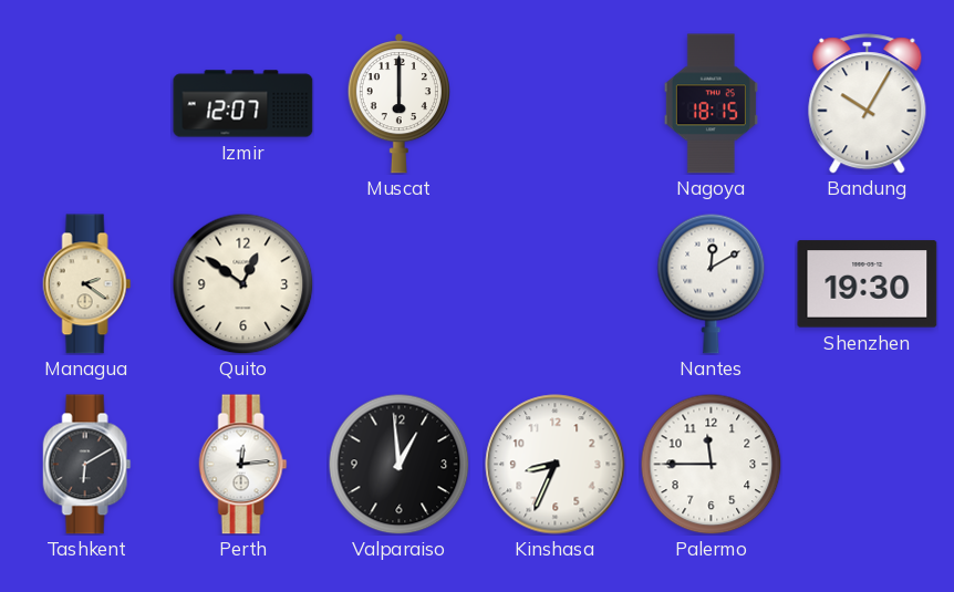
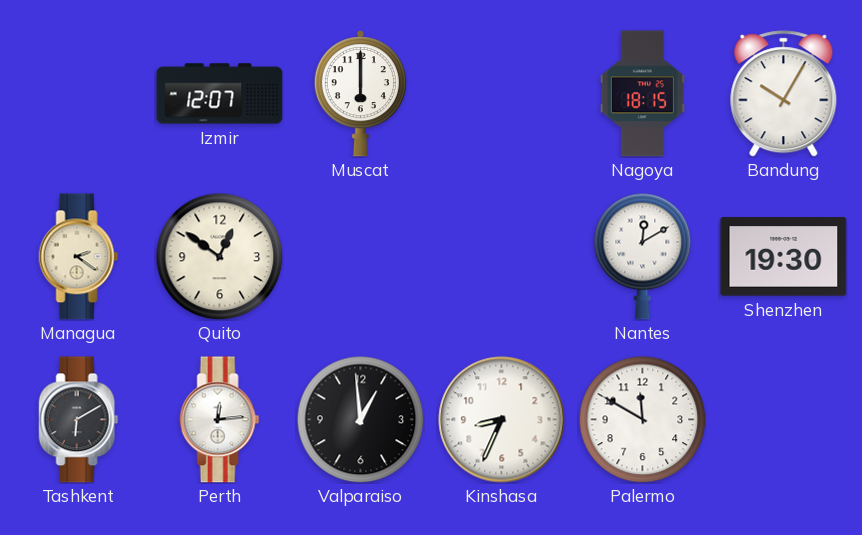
Palermo: 11:45 -> 11:50 (642, 419)
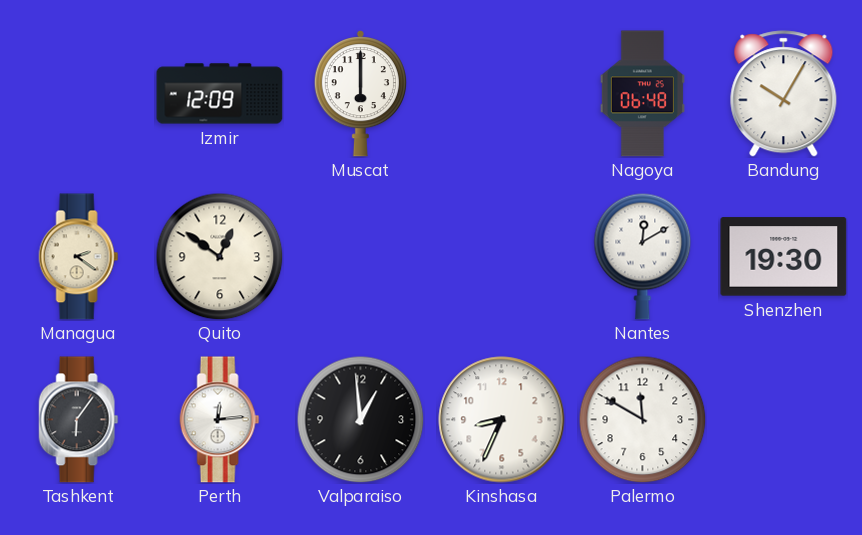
Izmir: 12:07 -> 12:09 (220, 94)
Nagoya: 18:15 -> 06:48 (642, 94)
Tashkent: 6:10 -> 6:06 (79, 420)
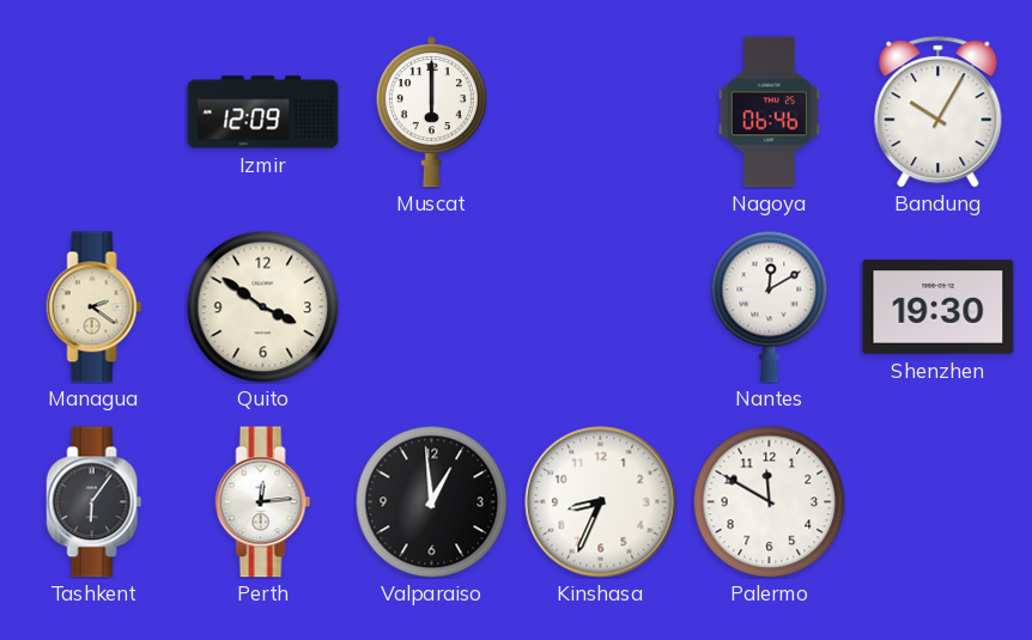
Nagoya: 06:48 -> 06:46 (769, 112)
Quito: 12:51 -> 3:51 (262, 306)
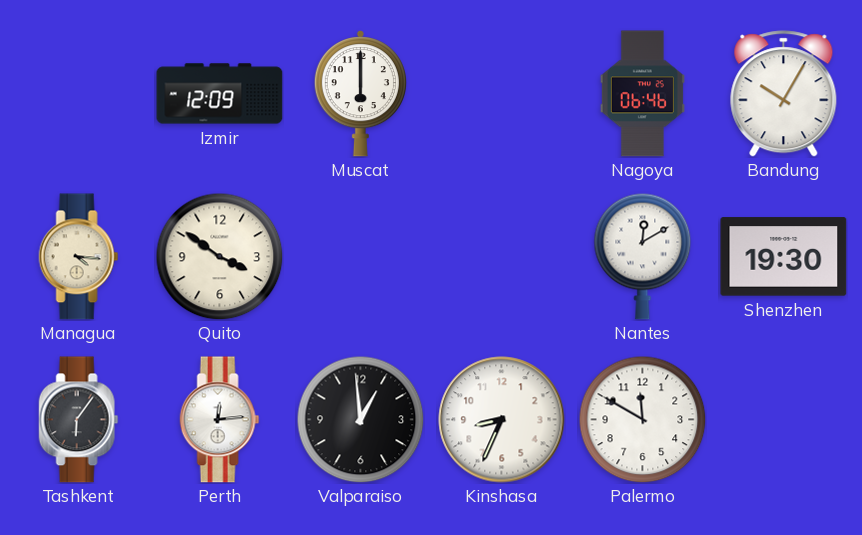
Managua: 2:21 -> 4:16 (79, 257)
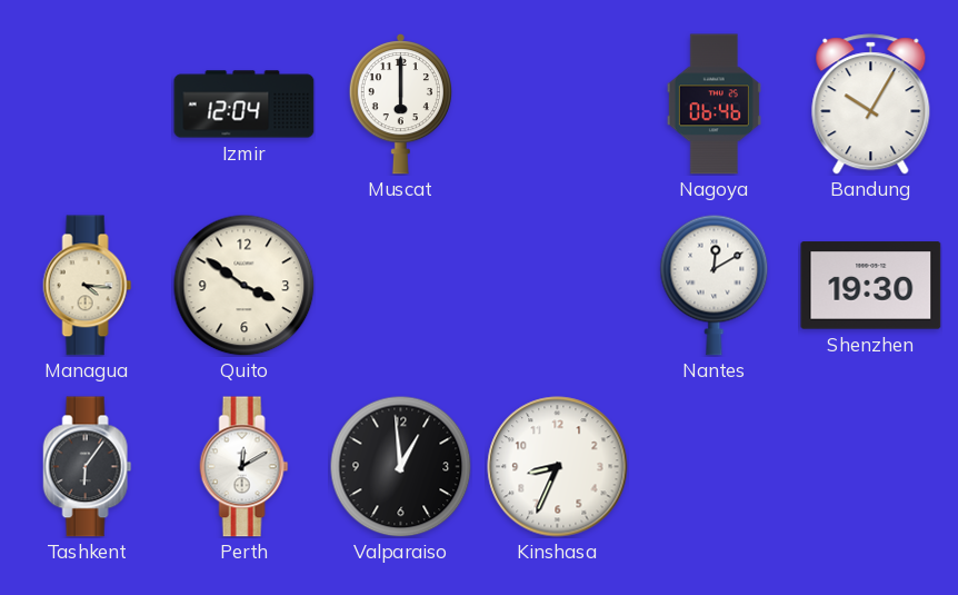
Izmir: 12:09 -> 12:04 (245, 105)
Perth: 12:14 -> 12:10 (245, 467)
Palermo: 11:50 -> none (642, 419)
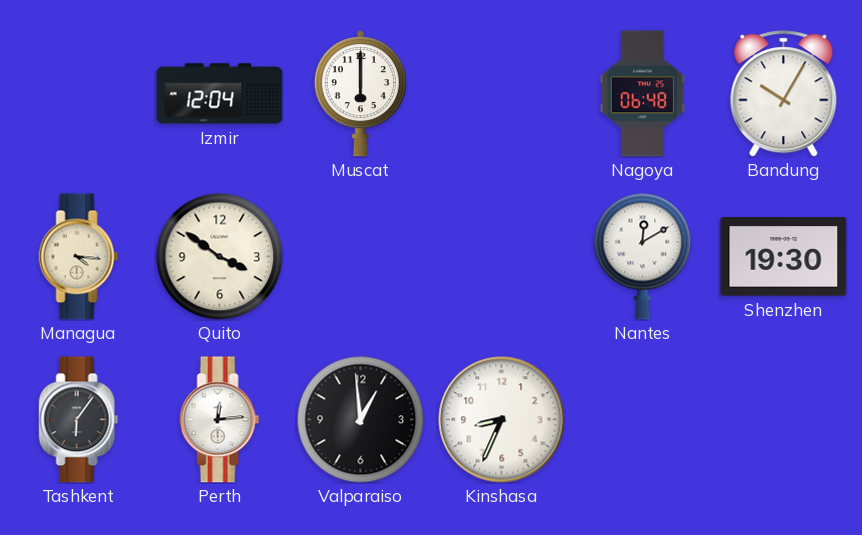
Nagoya: 06:46 -> 06:48 (642, 94)
Perth: 12:10 -> 12:14 (220, 420)
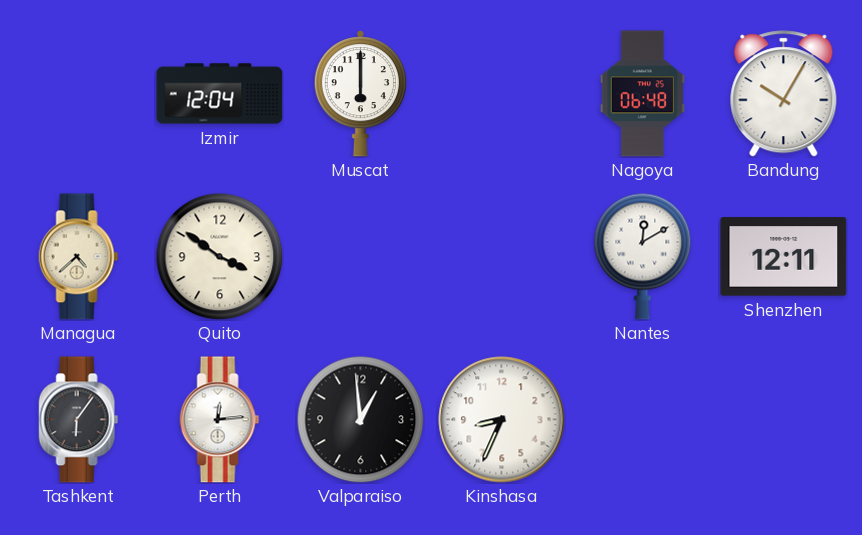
Managua: 4:16 -> 4:38 (79, 257)
Shenzhen: 19:30 -> 12:11 (784, 257)
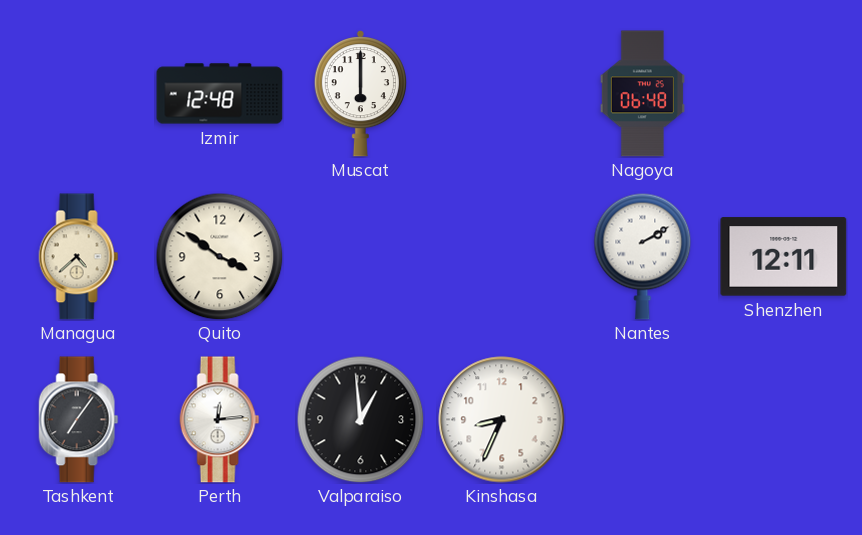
Izmir: 12:04 -> 12:48 (220, 94)
Bandung: 10:05 -> none (784, 94)
Nantes: 12:10 -> 2:10 (643, 256)
Tashkent: 6:06 -> 7:06 (79, 420)
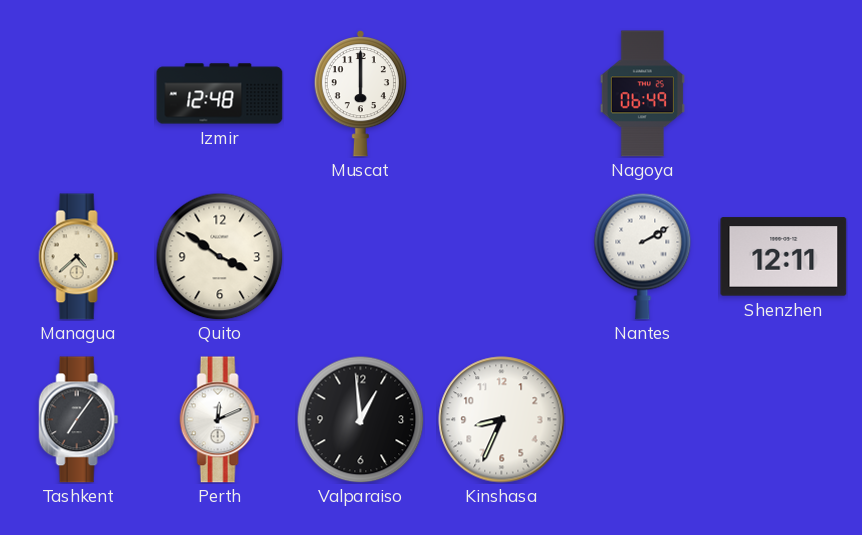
Nagoya: 06:48 -> 06:49 (642, 94)
Perth: 12:14 -> 12:11 (220, 420)
